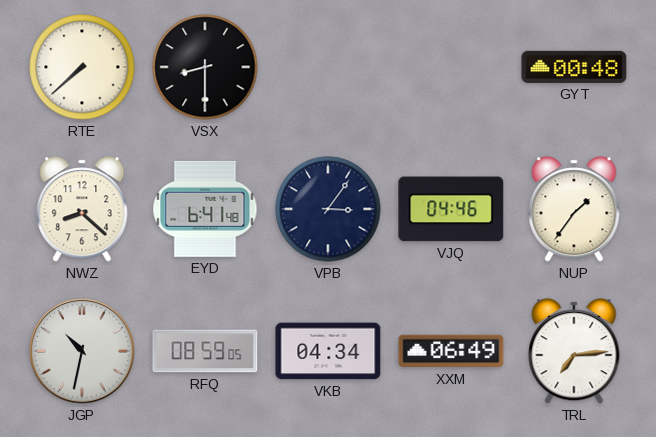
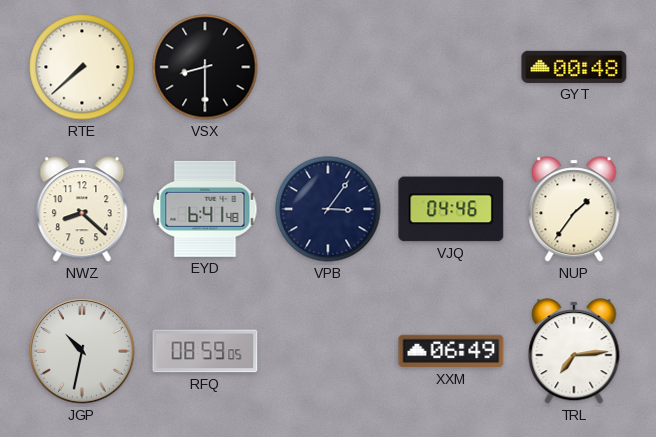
VKB: 04:34 -> none (328, 351)
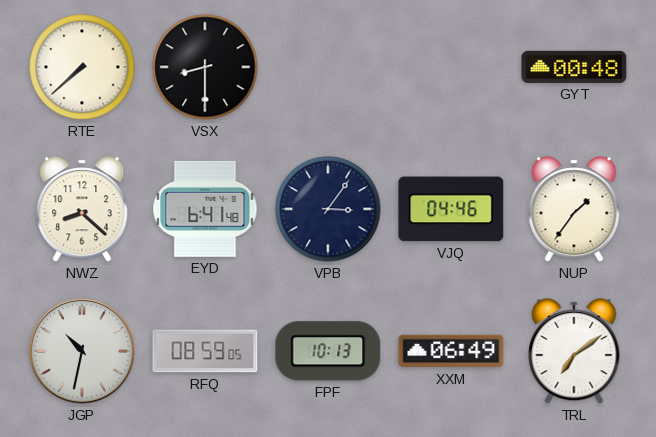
FPF: none -> 10:13 (328, 351)
TRL: 7:14 -> 7:09 (574, 351)
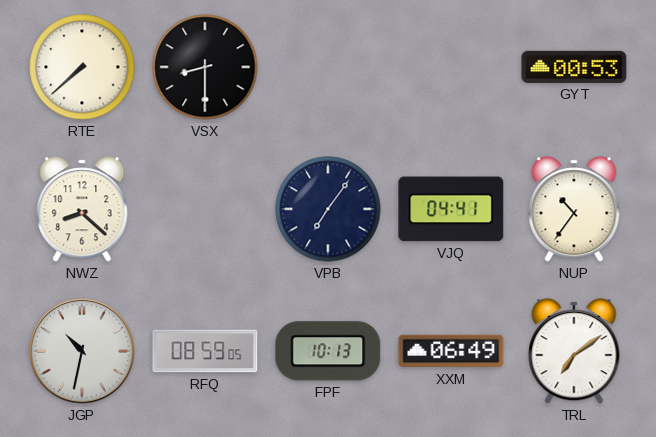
GYT: 00:48 -> 00:53 (574, 67)
EYD: 6:41 -> none (205, 209)
VPB: 3:06 -> 7:06 (328, 209)
VJQ: 04:46 -> 04:41 (451, 209)
NUP: 1:36 -> 10:36 (574, 209)
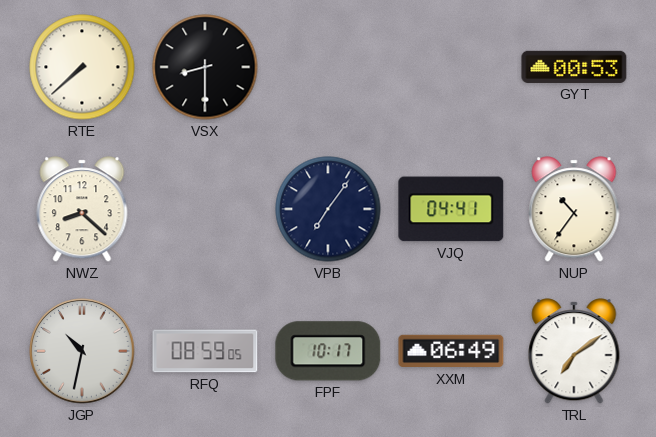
FPF: 10:13 -> 10:17 (328, 351)
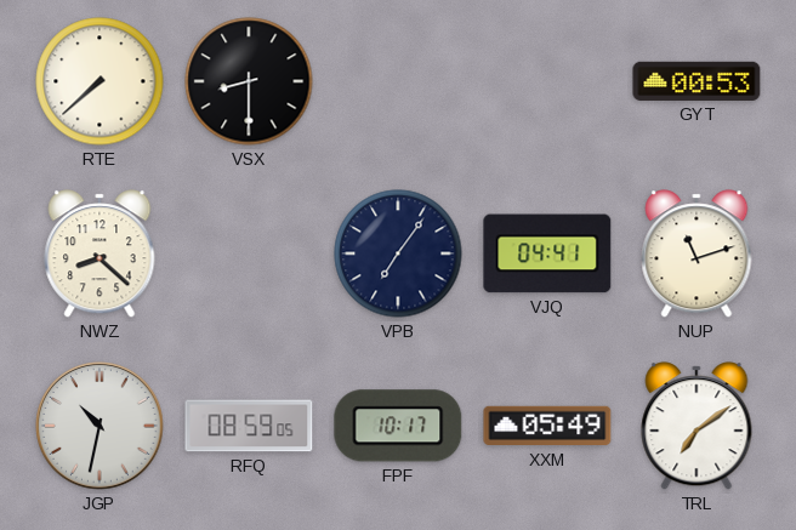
NUP: 10:36 -> 11:12 (696, 253)
XXM: 06:49 -> 05:49 (547, 426)
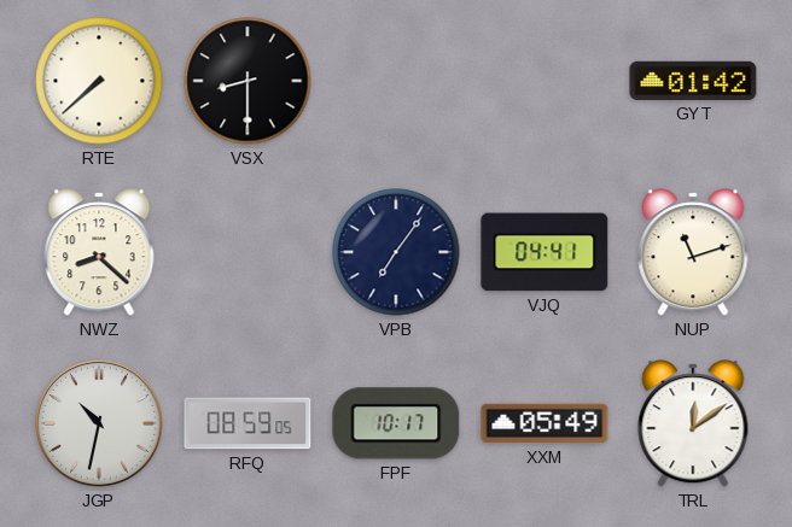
GYT: 00:53 -> 01:42 (693, 81)
TRL: 7:09 -> 12:09 (693, 423)
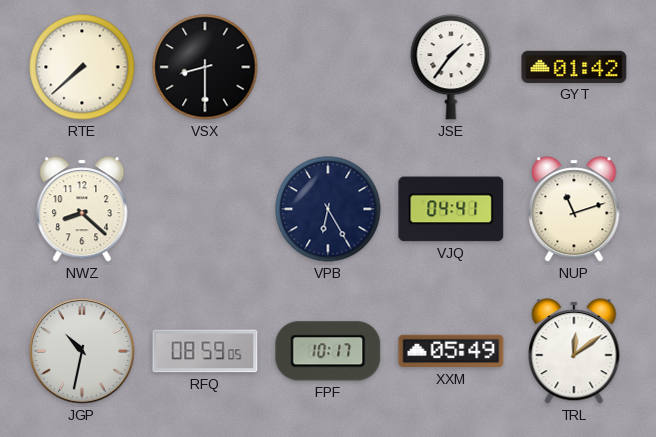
JSE: none -> 1:36 (451, 67)
VPB: 7:06 -> 6:25 (328, 209)
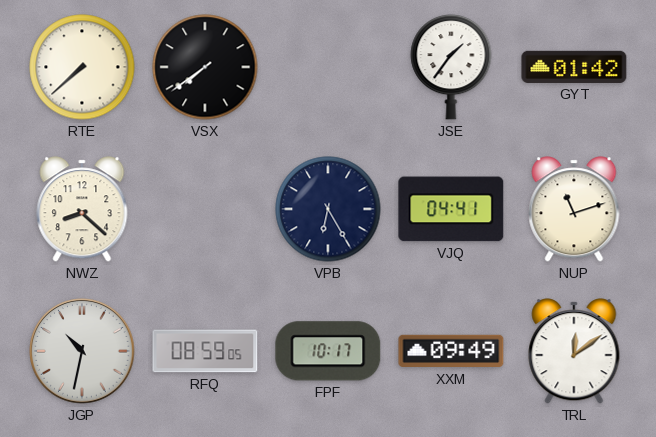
VSX: 8:30 -> 7:39 (205, 67)
XXM: 05:49 -> 09:49 (451, 351)
